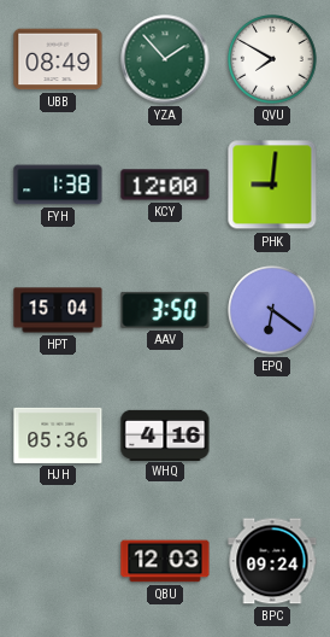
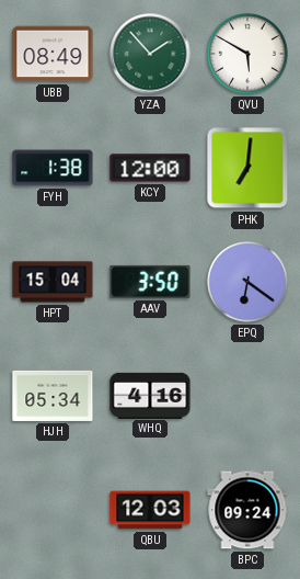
QVU: 7:50 -> 5:50 (247, 54)
PHK: 9:01 -> 7:01 (247, 168)
HJH: 05:36 -> 05:34 (53, 396)
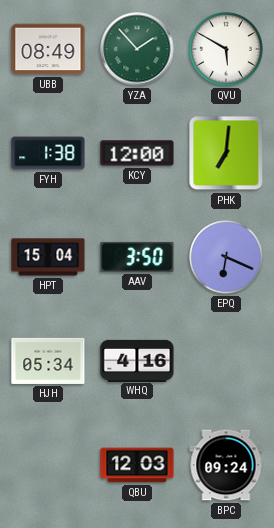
EPQ: 6:21 -> 6:19 (226, 257)
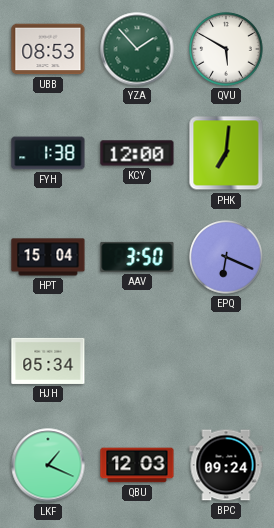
UBB: 08:49 -> 08:53 (48, 49)
WHQ: 4:16 -> none (137, 360)
LKF: none -> 1:19 (48, 465)
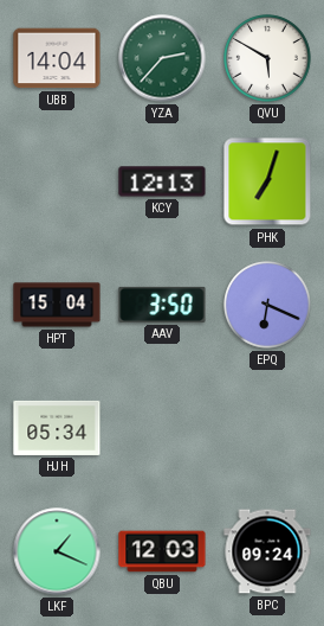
UBB: 08:53 -> 14:04 (57, 58)
YZA: 1:53 -> 2:37 (162, 58)
FYH: 1:38 -> none (48, 153)
KCY: 12:00 -> 12:13 (162, 181)
PHK: 7:01 -> 7:03 (267, 181)
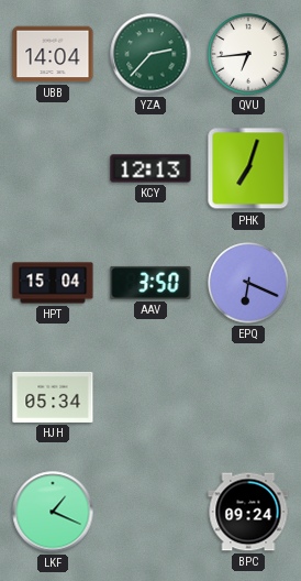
QVU: 5:50 -> 6:44 (248, 54)
QBU: 12:03 -> none (162, 551)
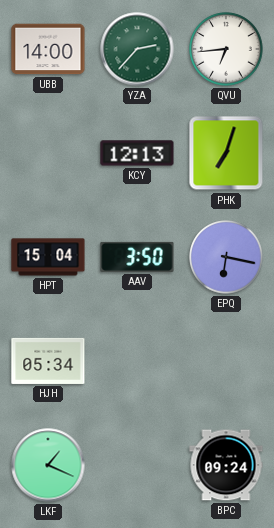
UBB: 14:04 -> 14:00 (48, 49)
EPQ: 6:19 -> 6:17 (226, 257)
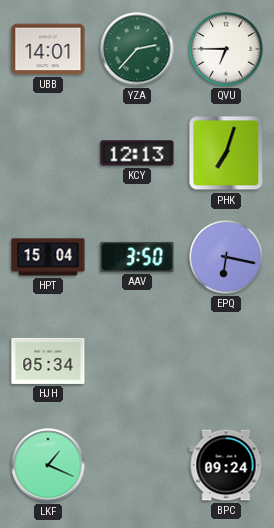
UBB: 14:00 -> 14:01 (48, 49)
QVU: 6:44 -> 6:45 (226, 49)
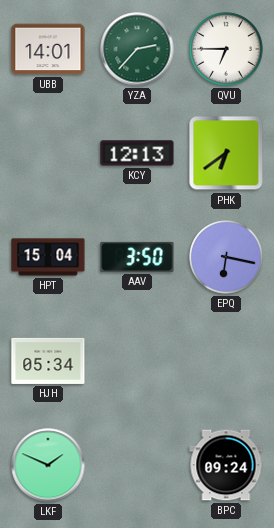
PHK: 7:03 -> 6:39 (226, 153)
LKF: 1:19 -> 1:49 (48, 465)
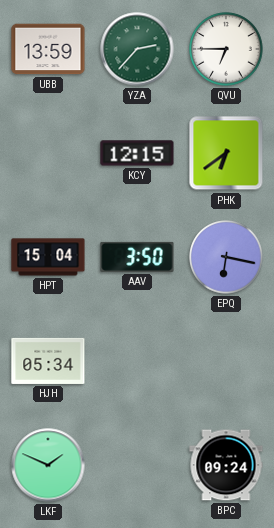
UBB: 14:01 -> 13:59 (48, 49)
KCY: 12:13 -> 12:15 (137, 153)
